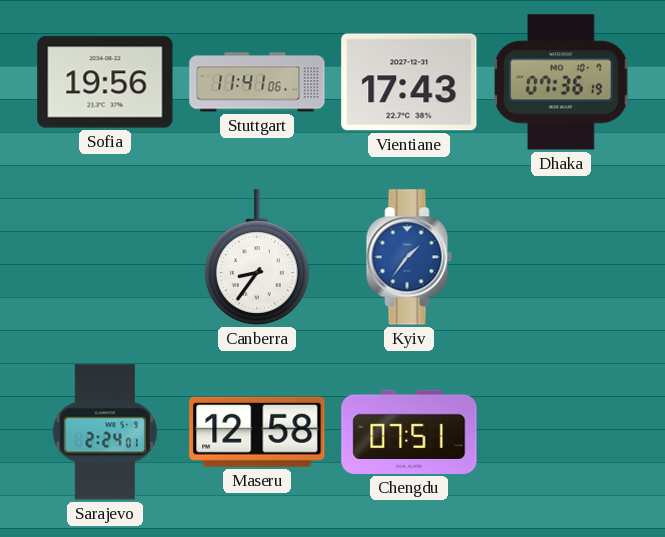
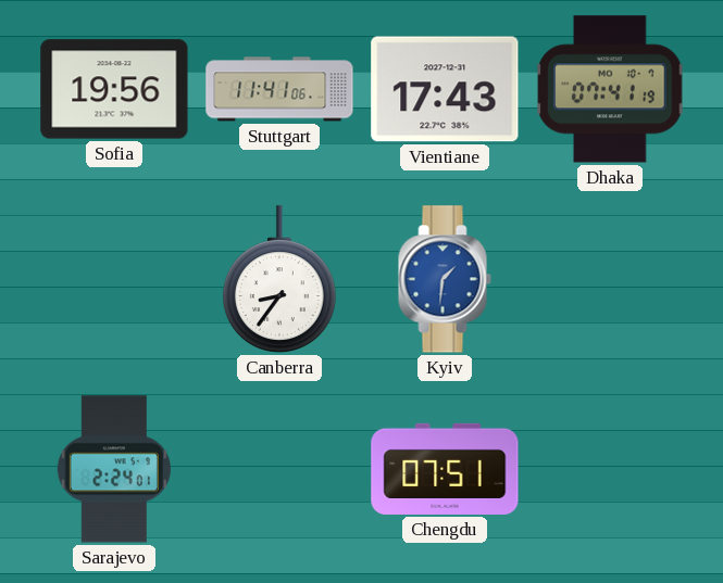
Dhaka: 07:36 -> 07:41 (610, 89)
Kyiv: 1:36 -> 1:31 (445, 279)
Maseru: 12:58 -> none (257, 432)
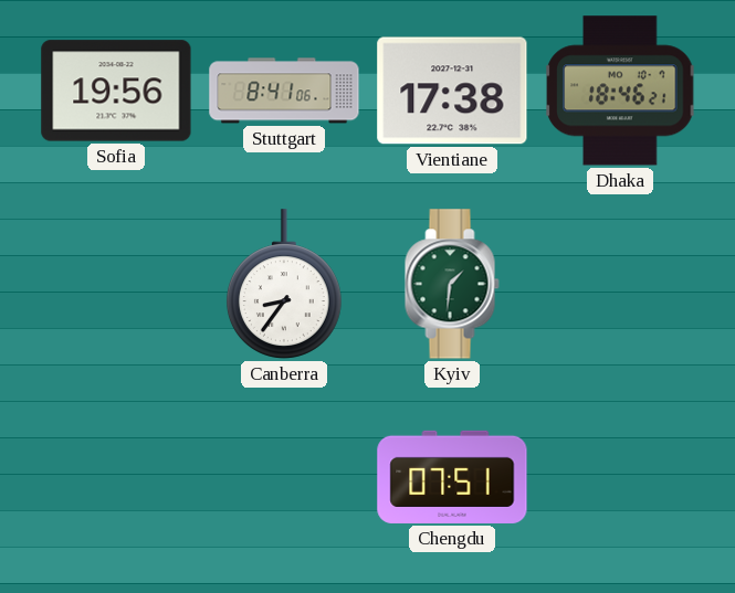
Stuttgart: 11:41 -> 8:41 (284, 91)
Vientiane: 17:43 -> 17:38 (452, 91)
Dhaka: 07:41 -> 18:46 (620, 91)
Kyiv dial: blue -> green (452, 284)
Sarajevo: 2:24 -> none (114, 469)
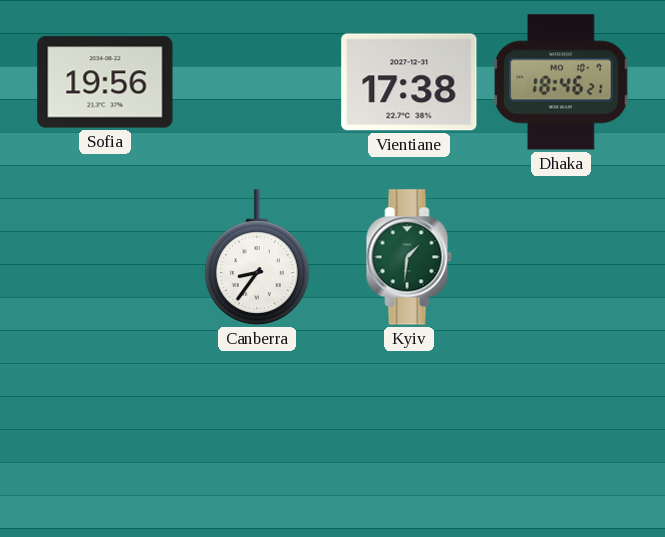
Stuttgart: 8:41 -> none (284, 91)
Chengdu: 07:51 -> none (452, 477)
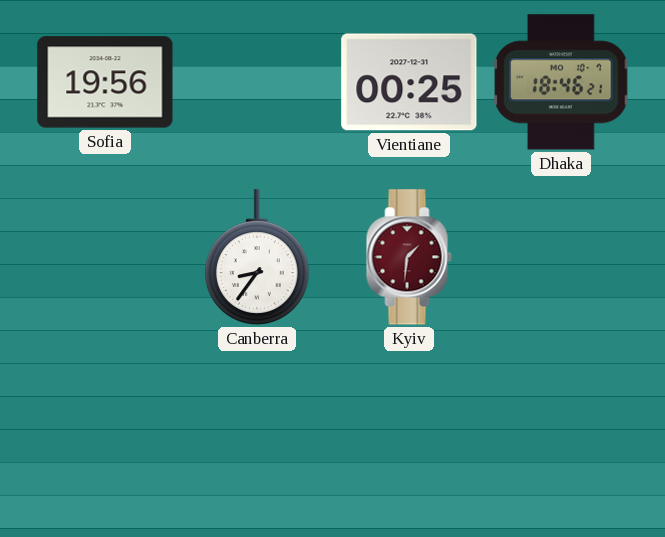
Vientiane: 17:38 -> 00:25 (409, 82)
Kyiv dial: green -> burgundy (409, 257)
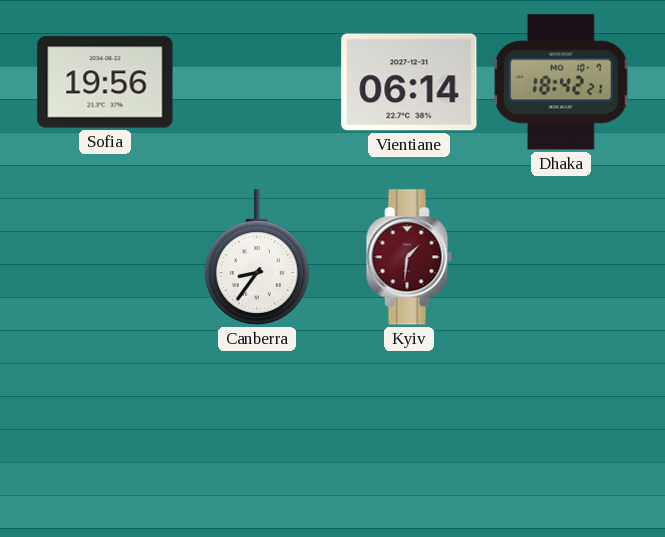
Vientiane: 00:25 -> 06:14 (409, 82)
Dhaka: 18:46 -> 18:42 (561, 82)
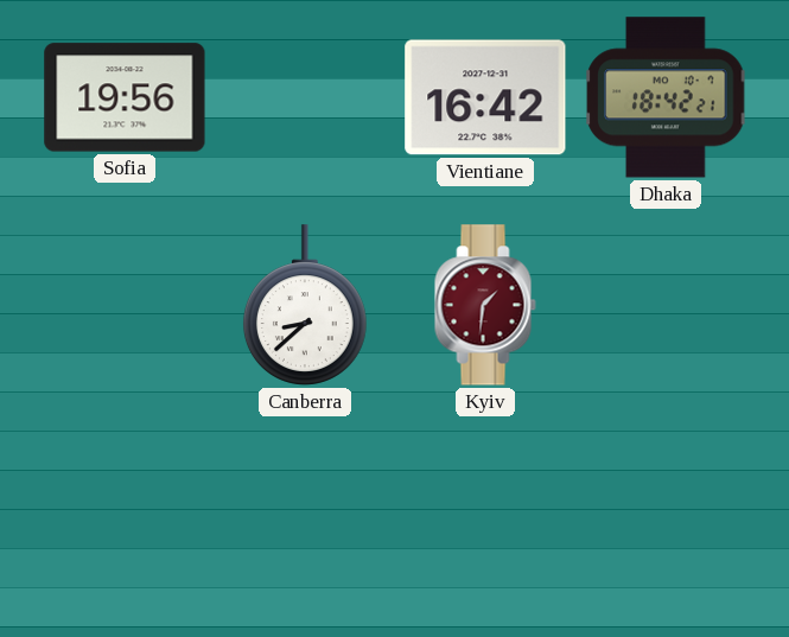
Vientiane: 06:14 -> 16:42 (485, 97)
Canberra: 8:36 -> 8:38 (305, 305)
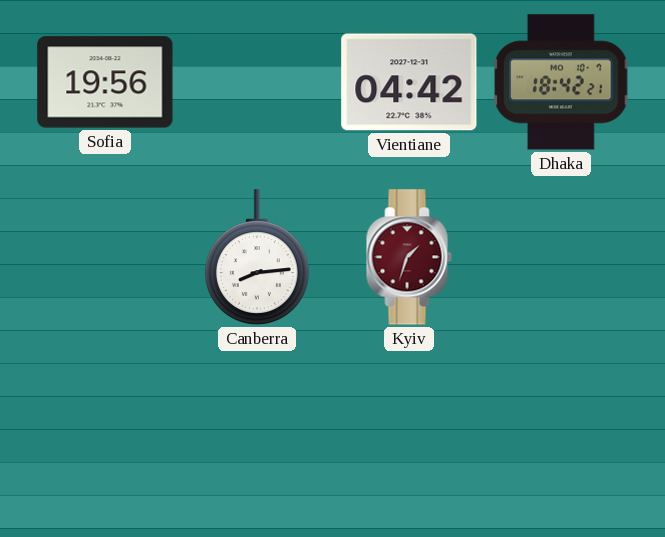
Vientiane: 16:42 -> 04:42 (409, 82)
Canberra: 8:38 -> 8:14 (257, 257)
Kyiv: 1:31 -> 1:33 (409, 257)
